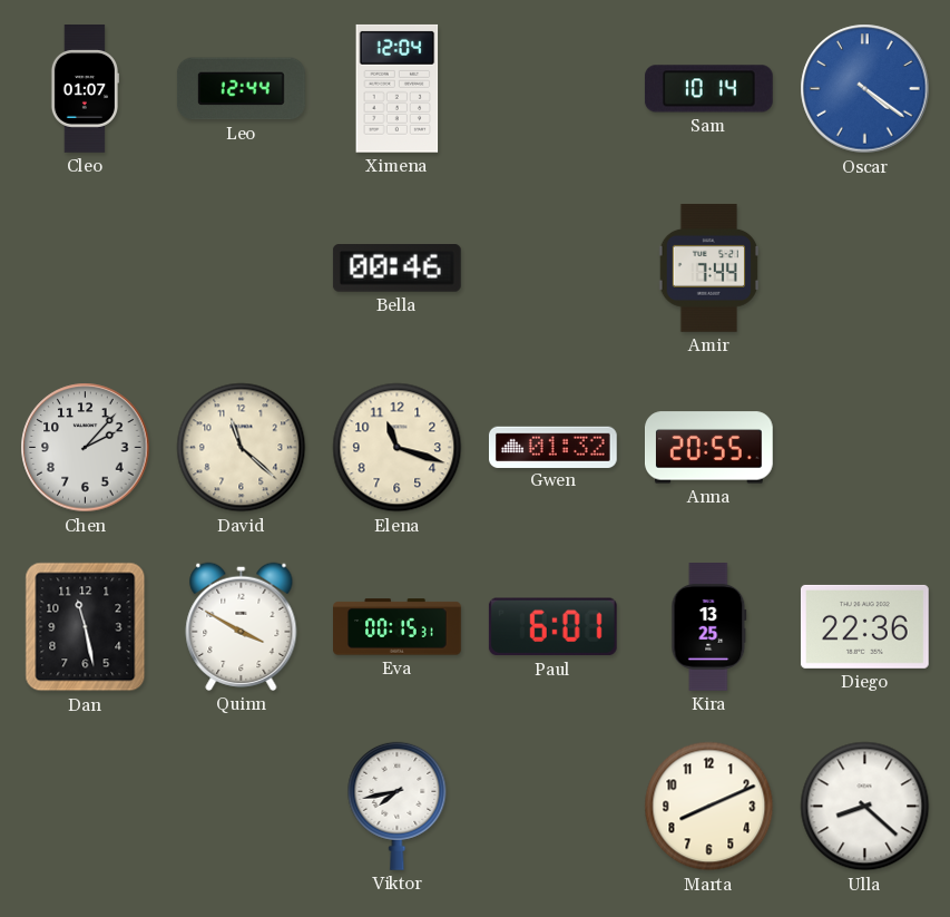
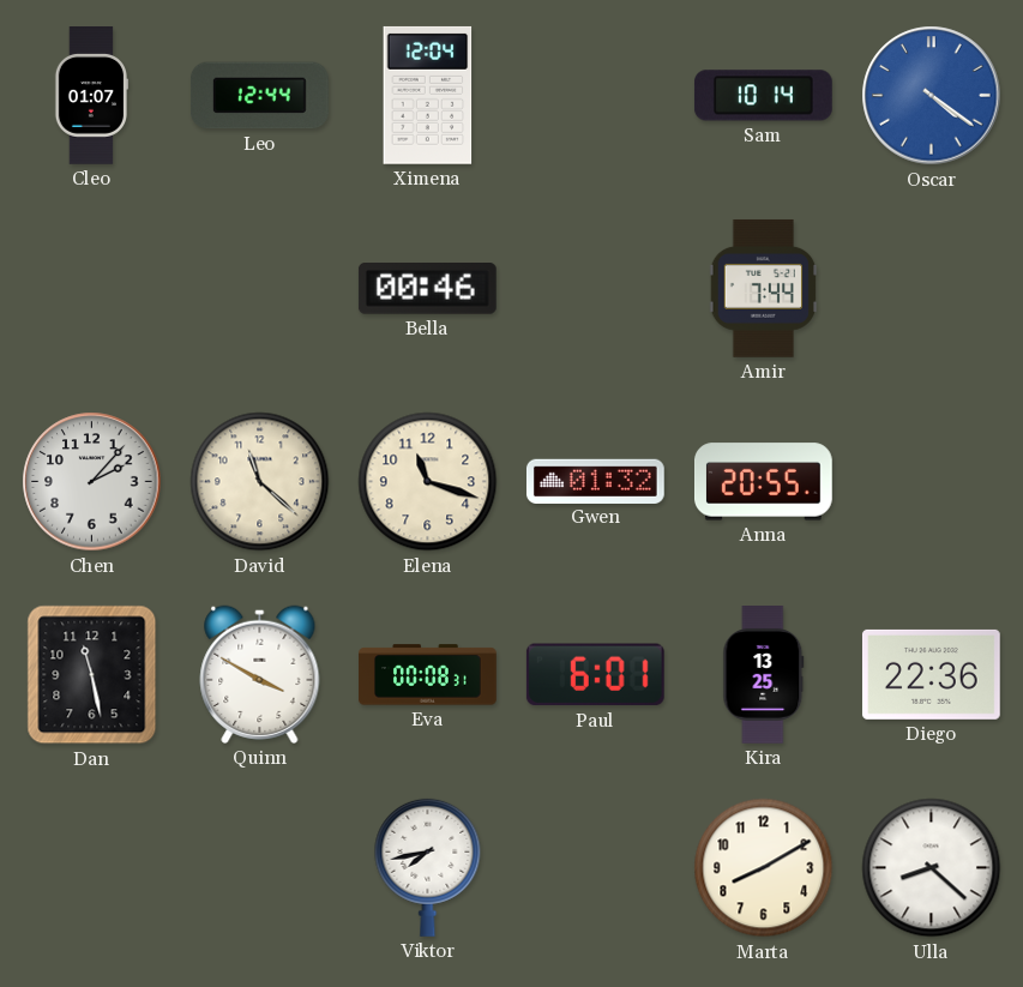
Eva: 00:15 -> 00:08 (428, 675)
Marta: 8:11 -> 8:10 (764, 868)
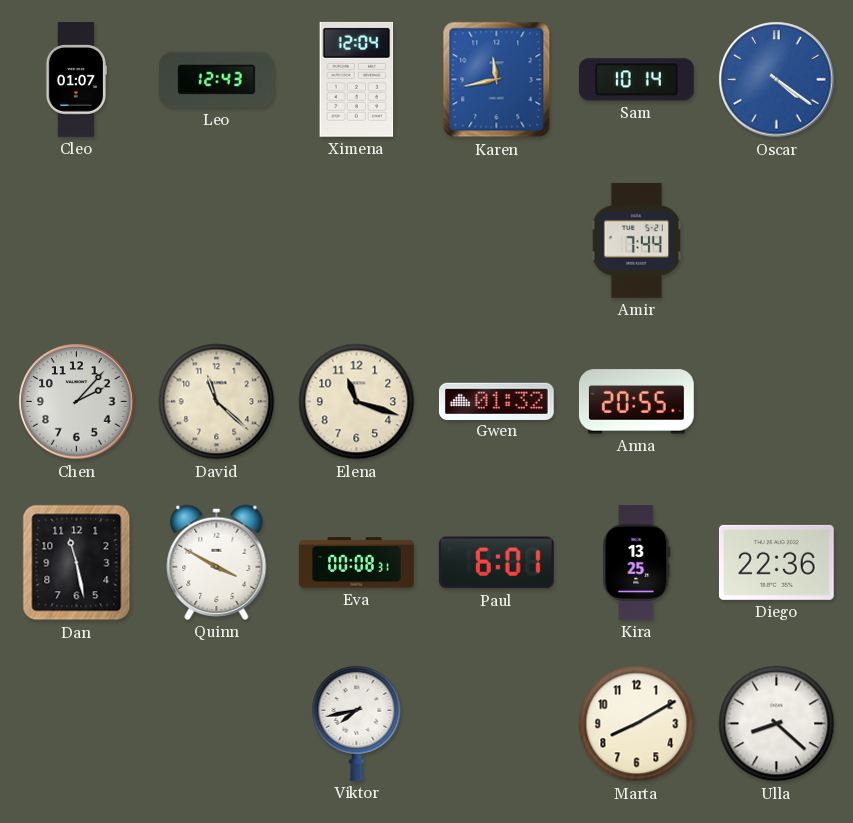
Leo: 12:44 -> 12:43 (216, 80)
Karen: none -> 11:43 (497, 80)
Bella: 00:46 -> none (427, 289)
